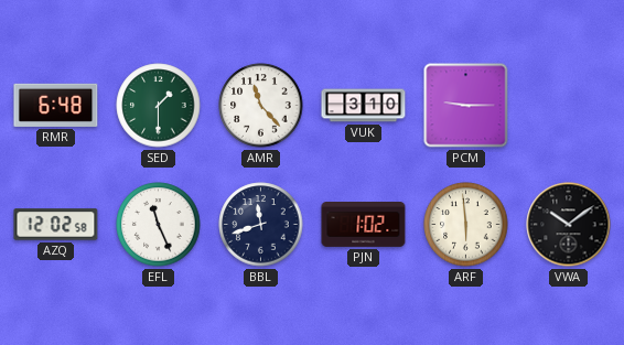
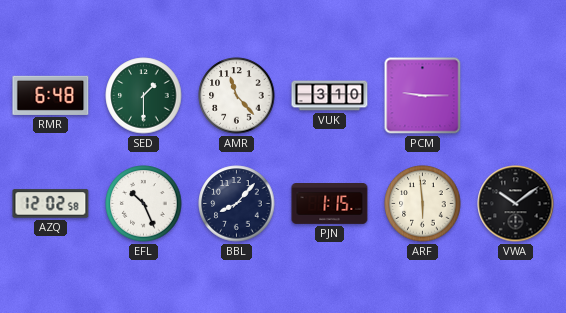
EFL: 11:26 -> 10:26 (144, 204)
BBL: 11:42 -> 8:07 (237, 204)
PJN: 1:02 -> 1:15 (330, 204)
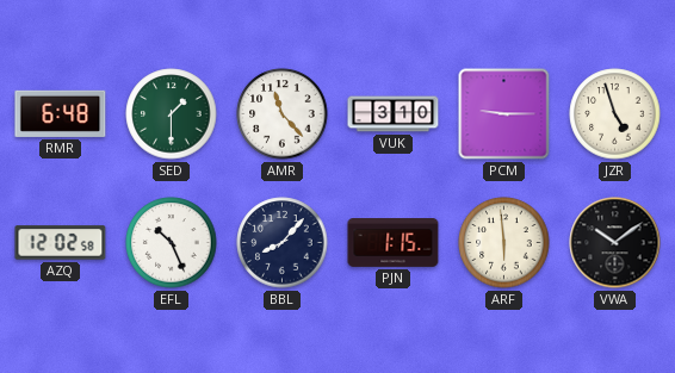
JZR: none -> 4:57 (615, 114)
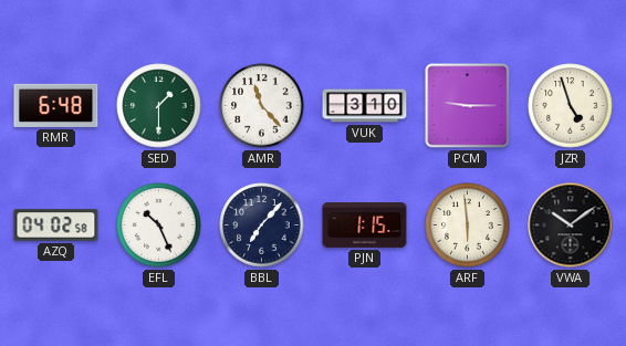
AZQ: 12:02 -> 04:02 (56, 226)
BBL: 8:07 -> 7:07 (262, 226)
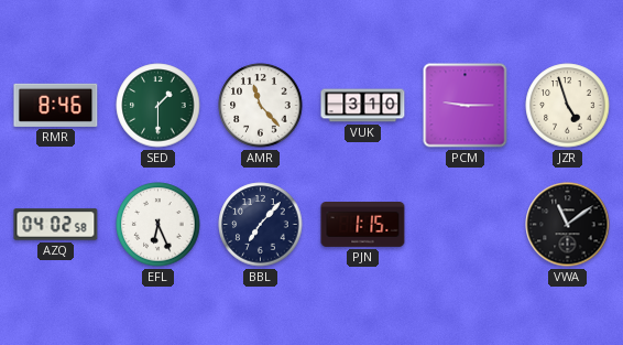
RMR: 6:48 -> 8:46 (56, 105)
EFL: 10:26 -> 6:26 (159, 225)
ARF: 5:59 -> none (468, 226)
VWA: 10:09 -> 11:09 (568, 225)
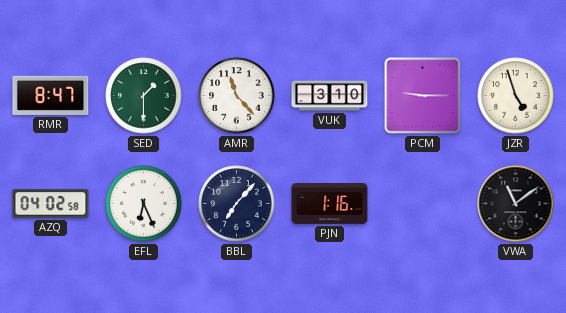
RMR: 8:46 -> 8:47 (51, 95)
PJN: 1:15 -> 1:16 (330, 204)
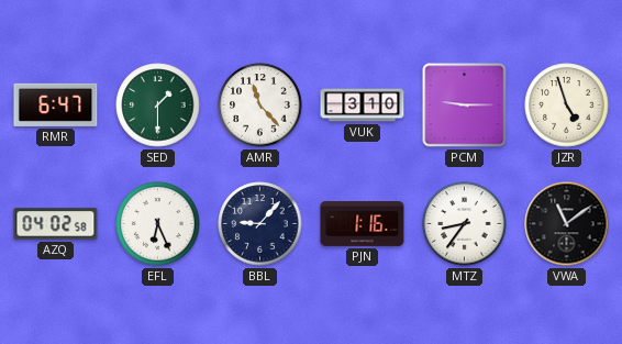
RMR: 8:47 -> 6:47 (56, 104)
BBL: 7:07 -> 9:07 (260, 224)
MTZ: none -> 8:36 (465, 224)
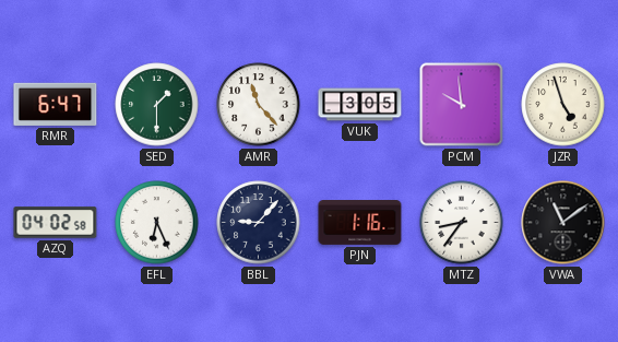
VUK: 3:10 -> 3:05 (360, 105)
PCM: 9:15 -> 9:59 (462, 105)
